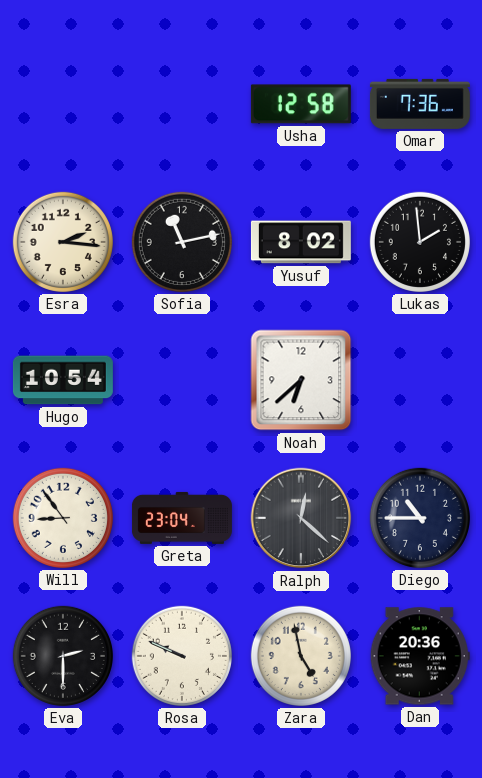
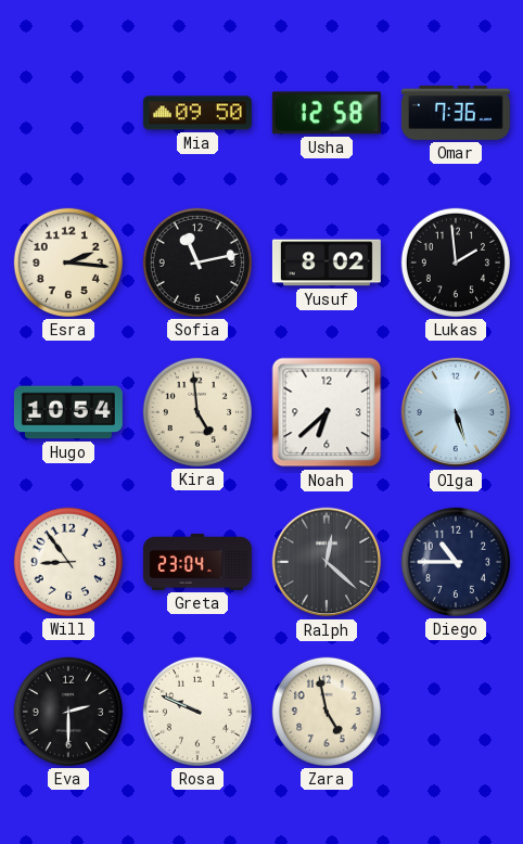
Mia: none -> 09:50 (197, 113)
Kira: none -> 4:59 (197, 412)
Olga: none -> 5:27 (456, 412)
Dan: 20:36 -> none (420, 656)
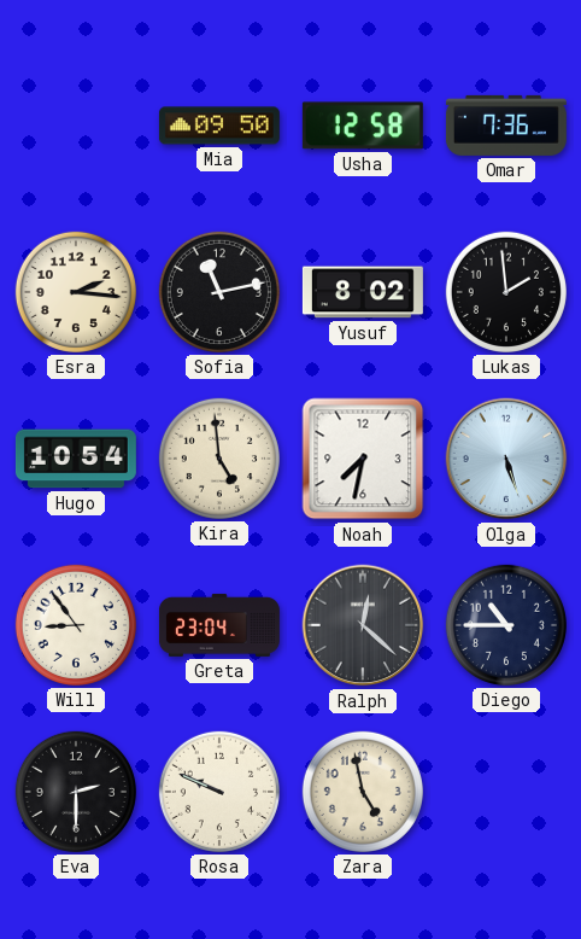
Noah: 6:38 -> 7:32 (363, 459)
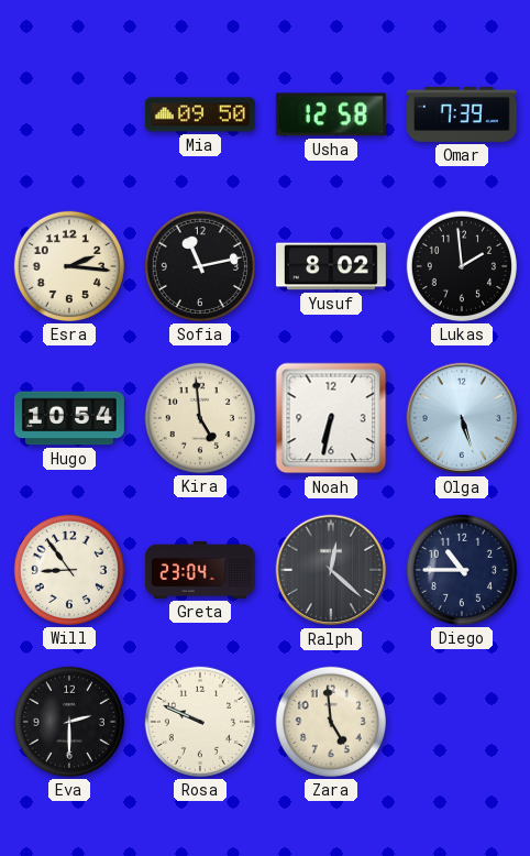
Omar: 7:36 -> 7:39 (462, 114)
Noah: 7:32 -> 6:32 (331, 418)
Zara: 4:58 -> 4:59 (331, 722)
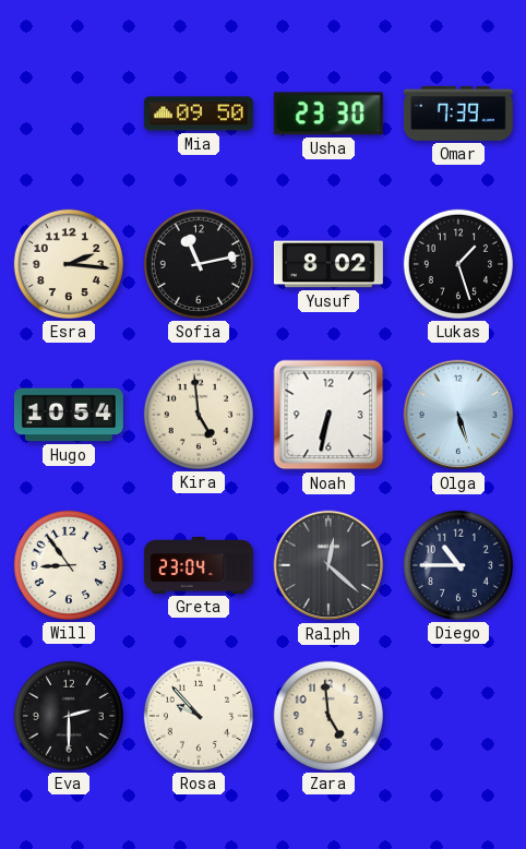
Usha: 12:58 -> 23:30 (328, 113)
Lukas: 1:59 -> 1:27 (458, 264)
Rosa: 9:49 -> 9:53 (199, 716)
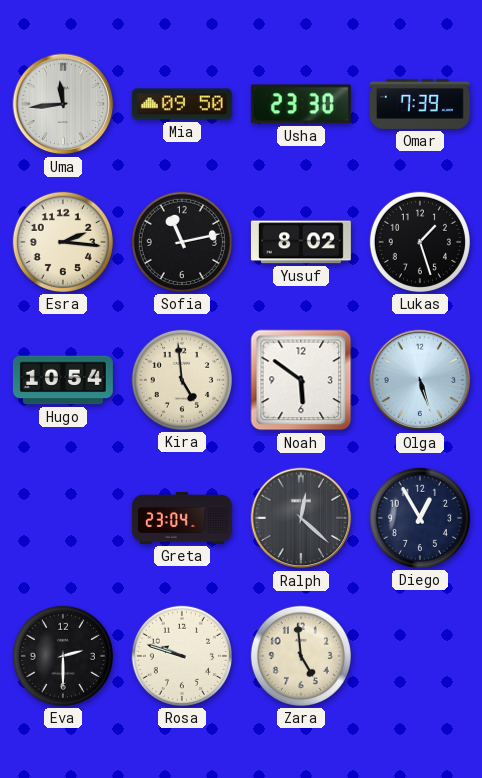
Uma: none -> 11:44 (63, 104)
Noah: 6:32 -> 5:51 (301, 380)
Will: 8:54 -> none (69, 565)
Diego: 10:45 -> 12:55 (420, 518)
Rosa: 9:53 -> 9:48 (182, 656)
